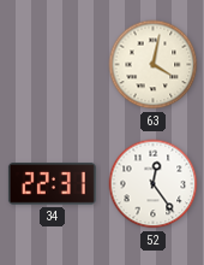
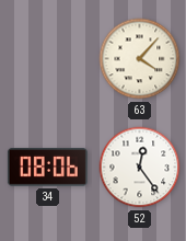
63: 4:02 -> 4:07 (140, 59)
34: 22:31 -> 08:06 (47, 168)
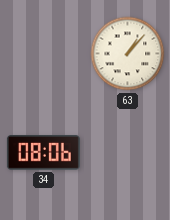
63: 4:07 -> 1:07 (128, 54)
52: 12:24 -> none (140, 168)
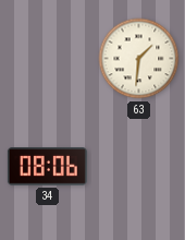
63: 1:07 -> 1:31 (139, 59)
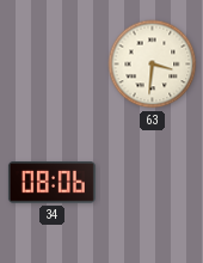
63: 1:31 -> 3:31 (153, 65)
